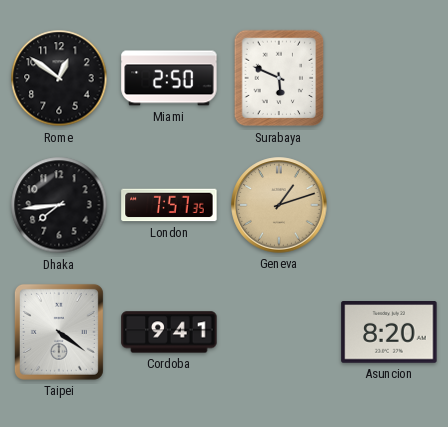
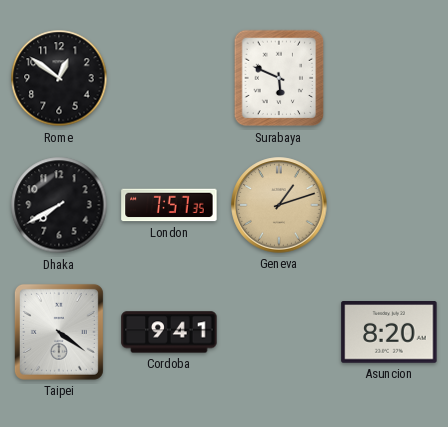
Miami: 2:50 -> none (169, 78)
Dhaka: 7:44 -> 7:40 (59, 205)
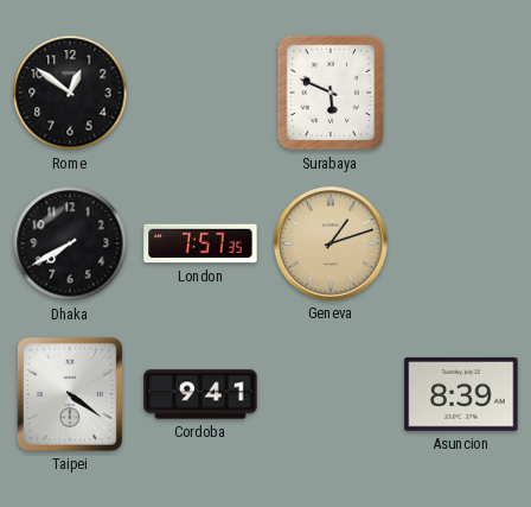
Asuncion: 8:20 -> 8:39 (461, 395)
